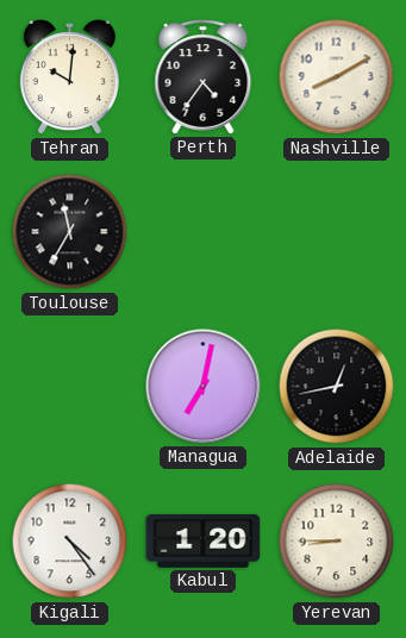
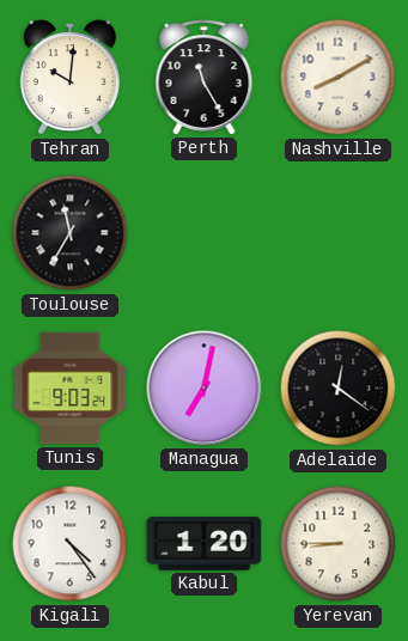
Perth: 4:36 -> 11:25 (205, 78)
Tunis: none -> 9:03 (71, 389)
Adelaide: 12:43 -> 12:21 (339, 389)
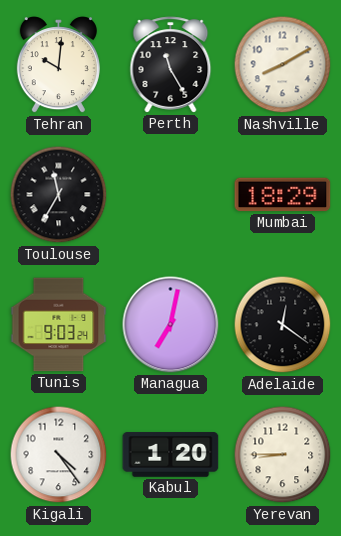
Mumbai: none -> 18:29 (283, 195)
